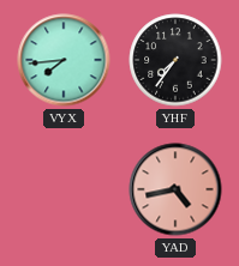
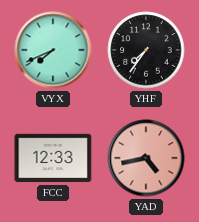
VYX: 7:44 -> 7:41 (53, 50)
FCC: none -> 12:33 (53, 158)
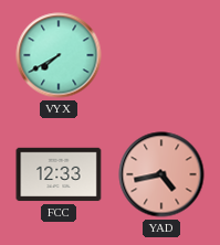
VYX: 7:41 -> 7:40 (59, 55)
YHF: 7:36 -> none (146, 50)
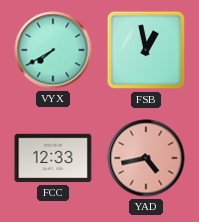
FSB: none -> 12:58 (146, 50)
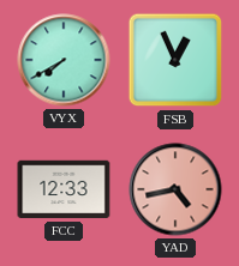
FSB: 12:58 -> 12:56 (175, 60)
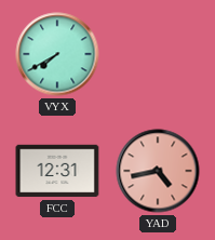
FSB: 12:56 -> none (175, 60)
FCC: 12:33 -> 12:31 (57, 171)
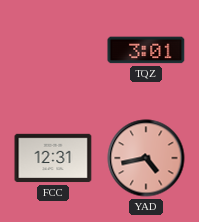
VYX: 7:40 -> none (57, 54)
TQZ: none -> 3:01 (146, 50)
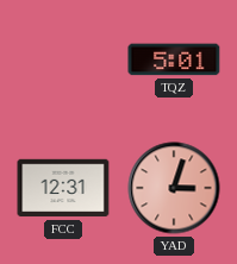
TQZ: 3:01 -> 5:01 (174, 59)
YAD: 4:43 -> 3:03 (174, 188)
